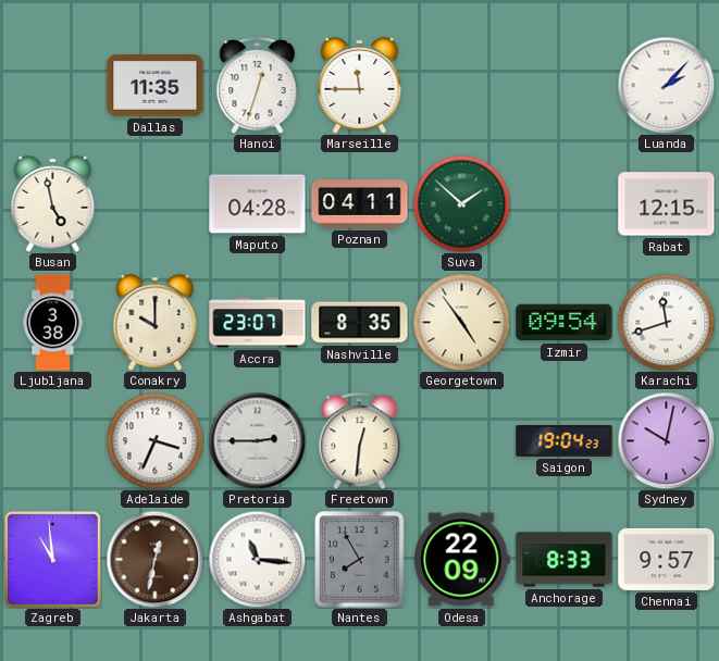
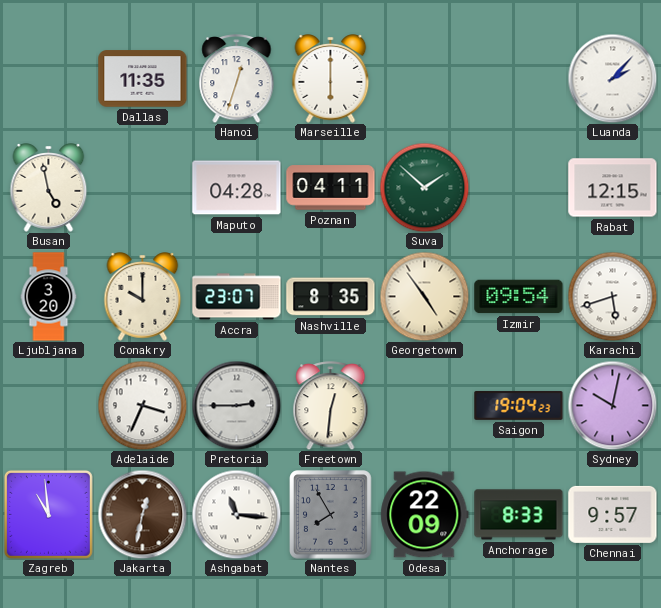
Marseille: 11:45 -> 6:00 (331, 79)
Ljubljana: 3:38 -> 3:20 (49, 297)
Karachi: 11:42 -> 5:42 (612, 296)
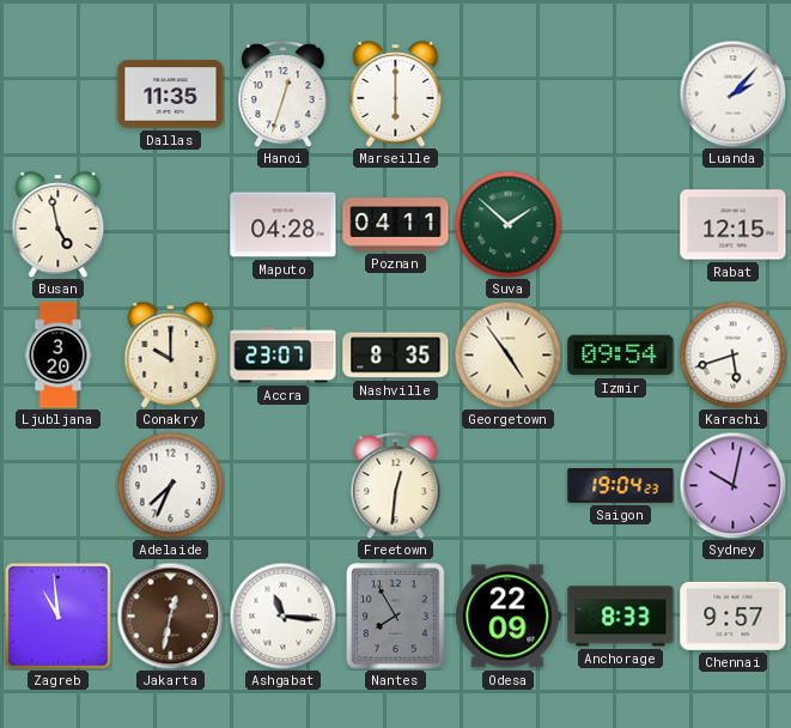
Adelaide: 3:34 -> 7:34 (170, 485)
Pretoria: 2:45 -> none (236, 405)
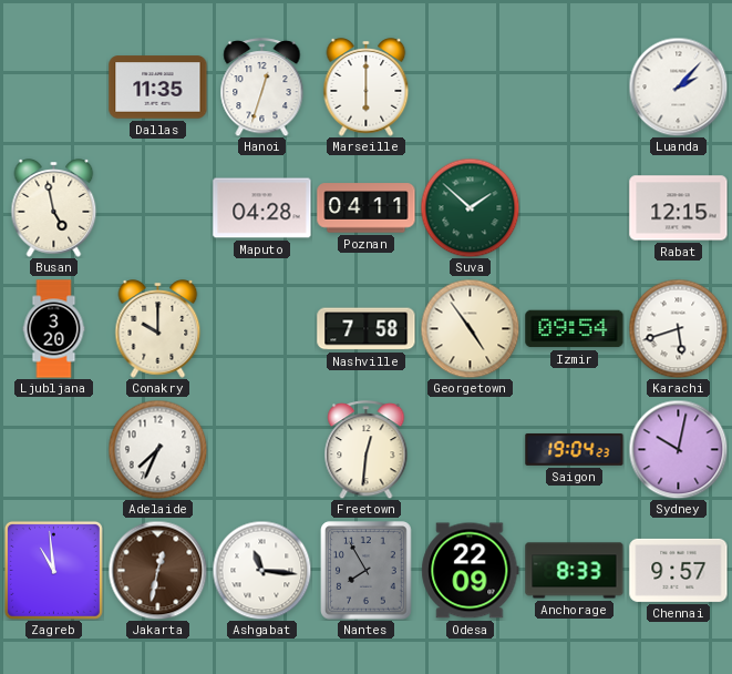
Accra: 23:07 -> none (284, 356)
Nashville: 8:35 -> 7:58 (367, 329)
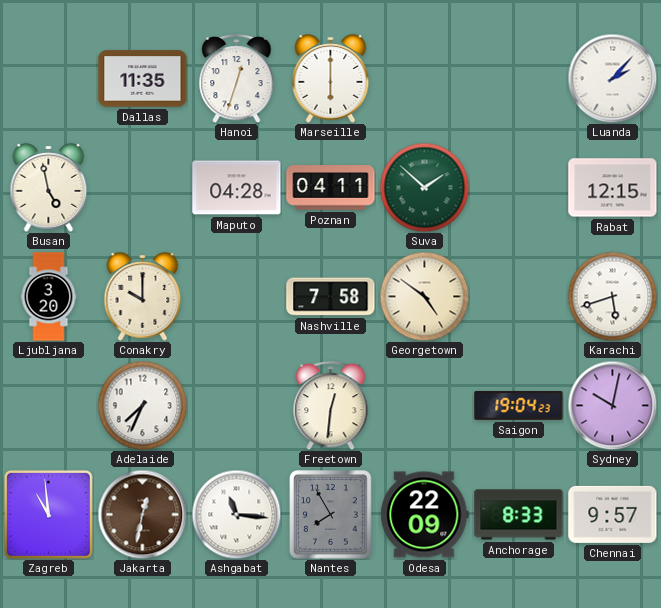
Georgetown: 4:54 -> 4:51 (424, 296)
Izmir: 09:54 -> none (575, 329)
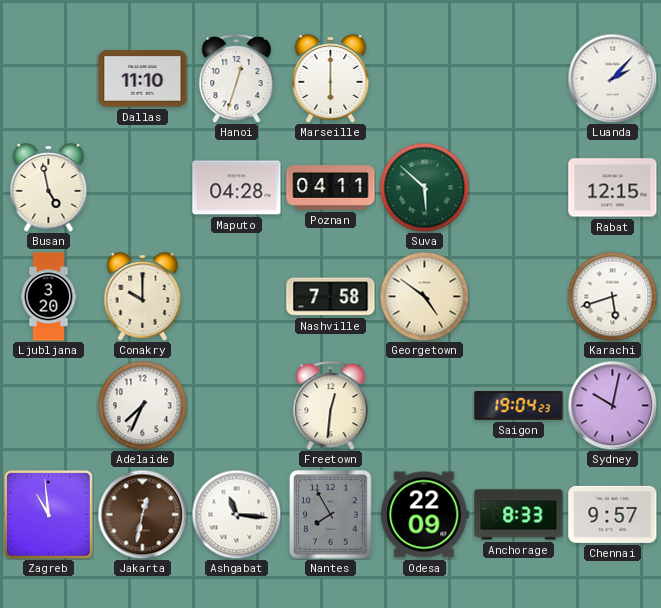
Dallas: 11:35 -> 11:10 (143, 79)
Suva: 1:52 -> 5:52 (424, 187)
